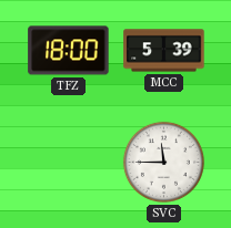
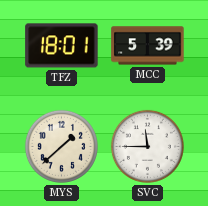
TFZ: 18:00 -> 18:01 (62, 46)
MYS: none -> 1:38 (61, 146)
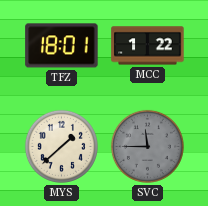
MCC: 5:39 -> 1:22 (148, 46)
SVC dial: white -> grey (147, 146)
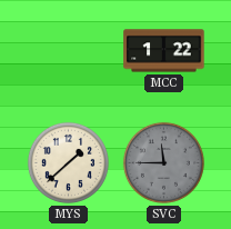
TFZ: 18:01 -> none (62, 46)
